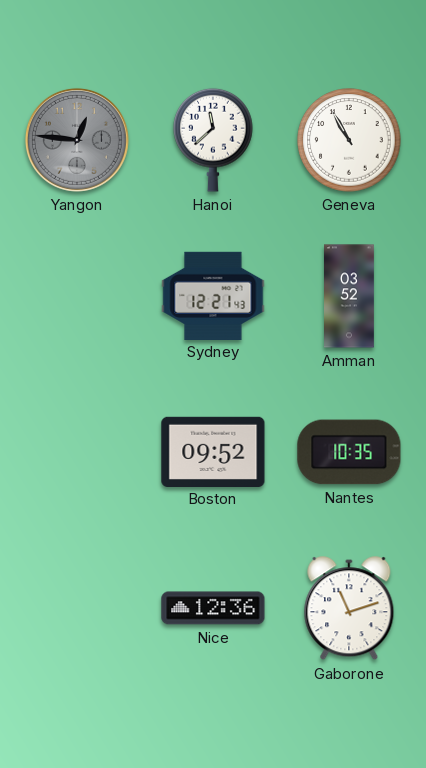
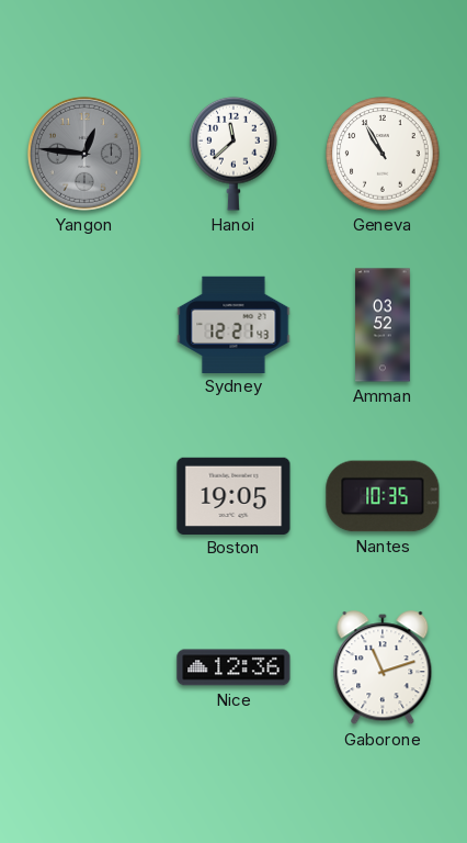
Boston: 09:52 -> 19:05 (233, 495)
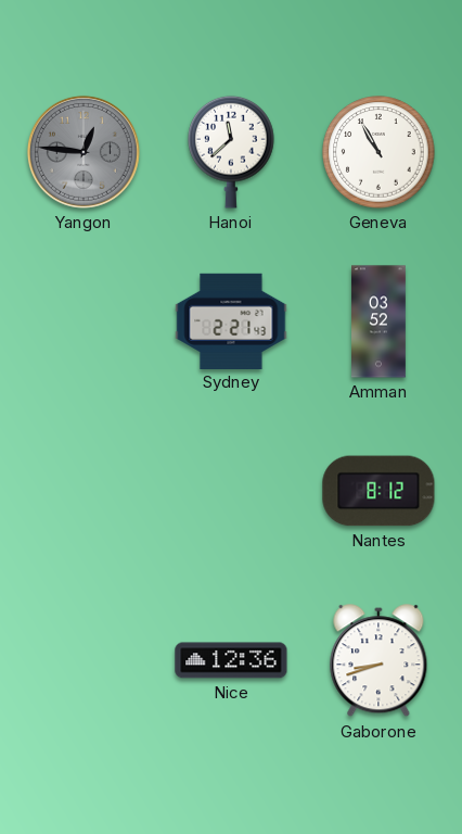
Sydney: 12:21 -> 2:21 (231, 320)
Boston: 19:05 -> none (233, 495)
Nantes: 10:35 -> 8:12 (378, 491)
Gaborone: 11:12 -> 8:42 (378, 661)
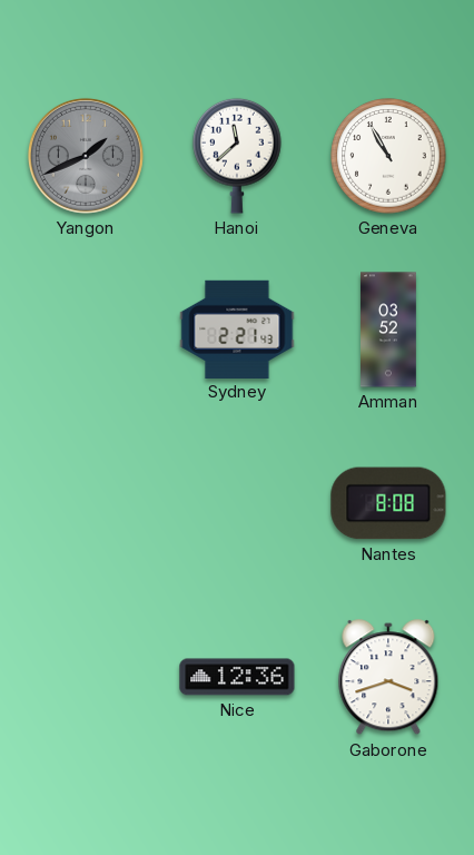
Yangon: 12:46 -> 1:41 (86, 156)
Nantes: 8:12 -> 8:08 (388, 503)
Gaborone: 8:42 -> 3:42 (388, 678)
